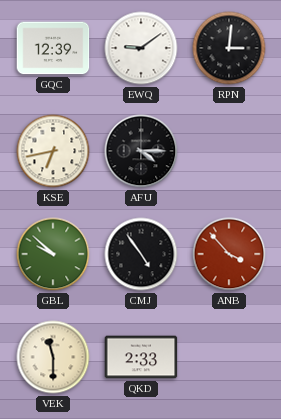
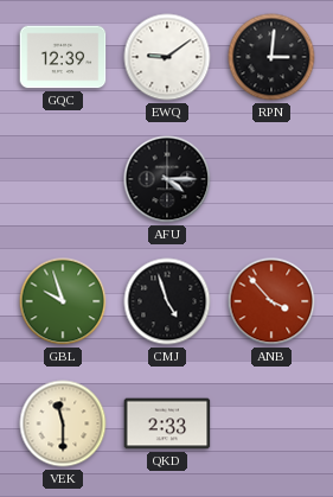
KSE: 6:43 -> none (53, 151)
GBL: 9:52 -> 9:57 (63, 301)
CMJ: 4:54 -> 4:57 (167, 301)
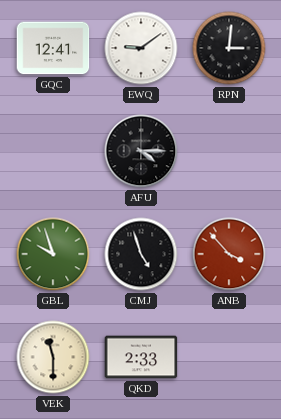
GQC: 12:39 -> 12:41 (53, 48)
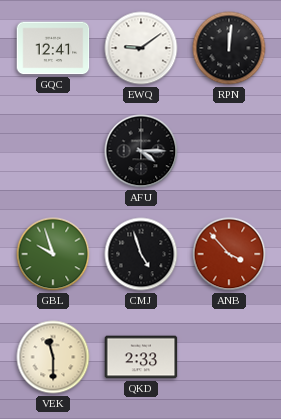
RPN: 3:01 -> 12:01 (229, 48)
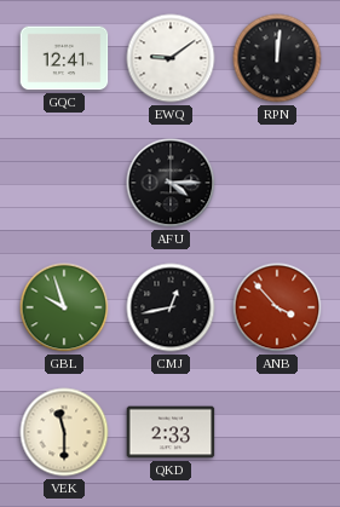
CMJ: 4:57 -> 12:43 (171, 307)
